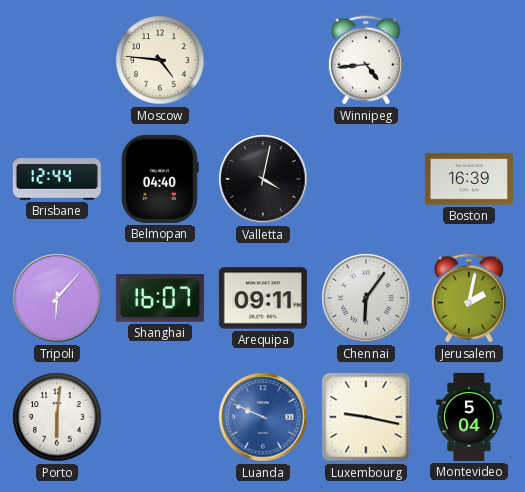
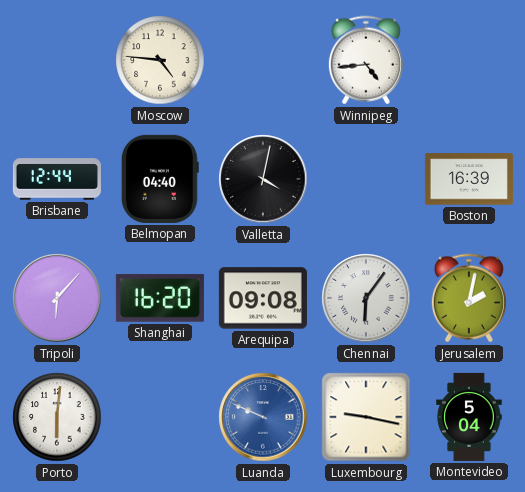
Shanghai: 16:07 -> 16:20 (160, 298)
Arequipa: 09:11 -> 09:08 (263, 298)
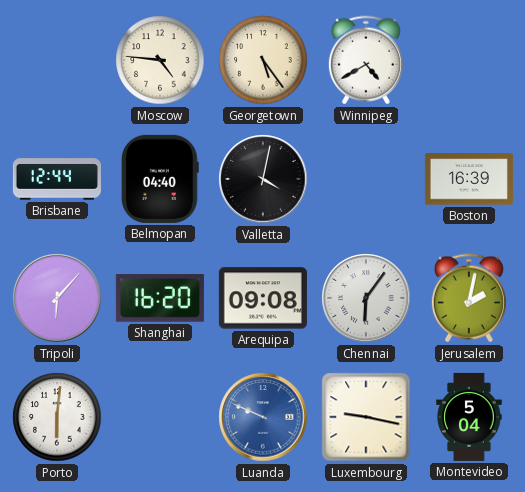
Georgetown: none -> 5:24 (263, 60)
Winnipeg: 4:44 -> 4:40 (366, 60)
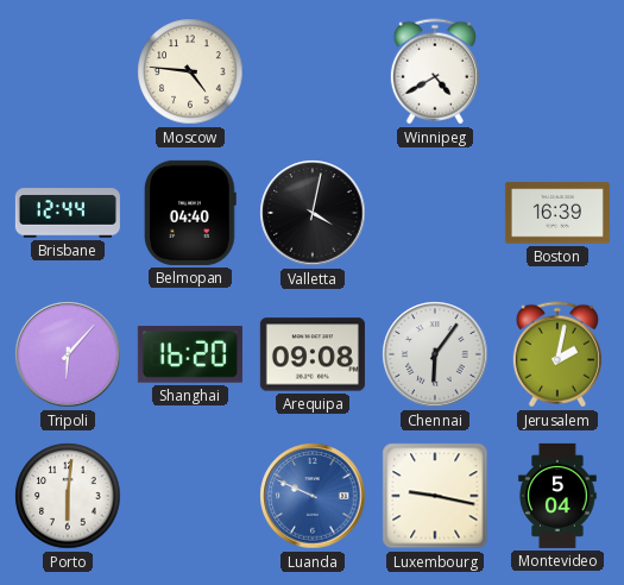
Georgetown: 5:24 -> none (263, 60)
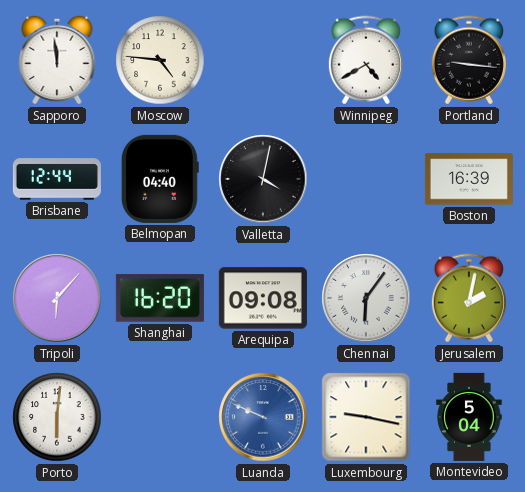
Sapporo: none -> 11:59 (57, 60)
Portland: none -> 9:16 (469, 60)
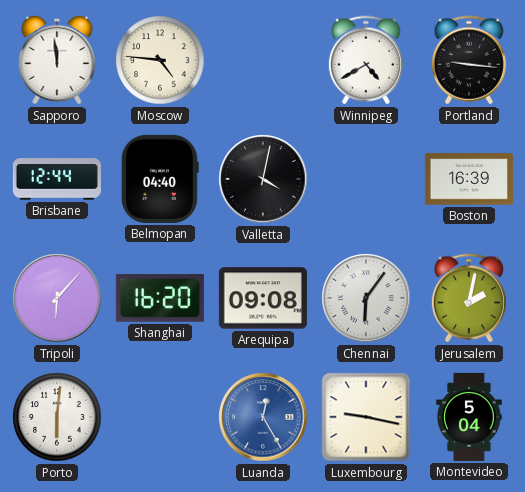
Luanda: 9:49 -> 12:25 (263, 417)
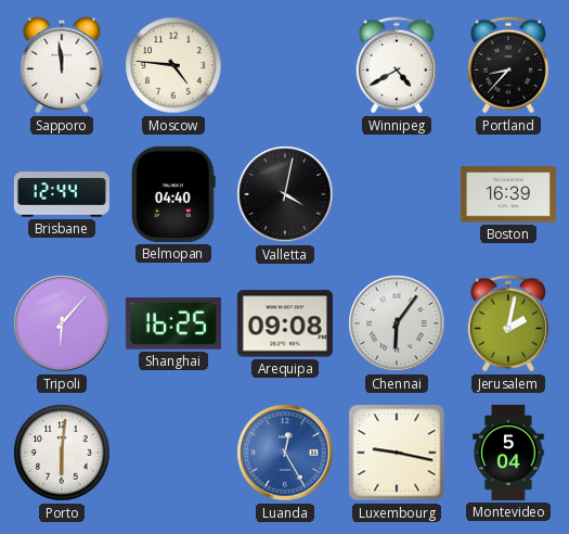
Portland: 9:16 -> 8:37 (508, 65)
Shanghai: 16:20 -> 16:25 (173, 323)
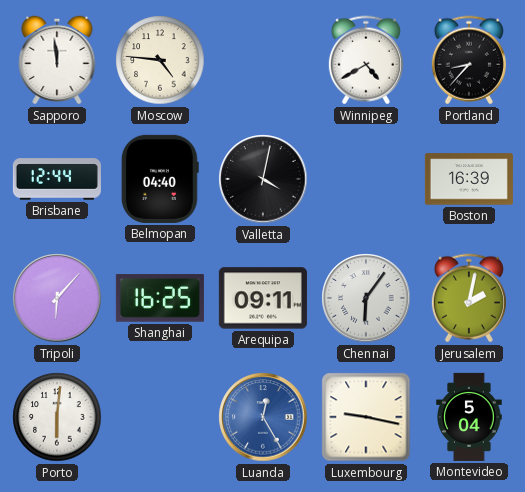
Arequipa: 09:08 -> 09:11 (263, 298)
